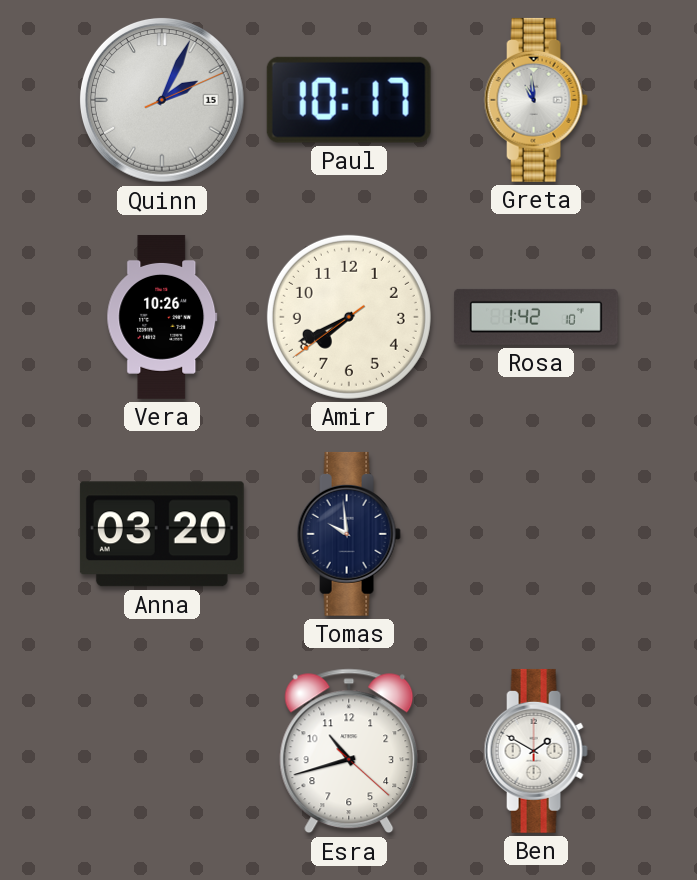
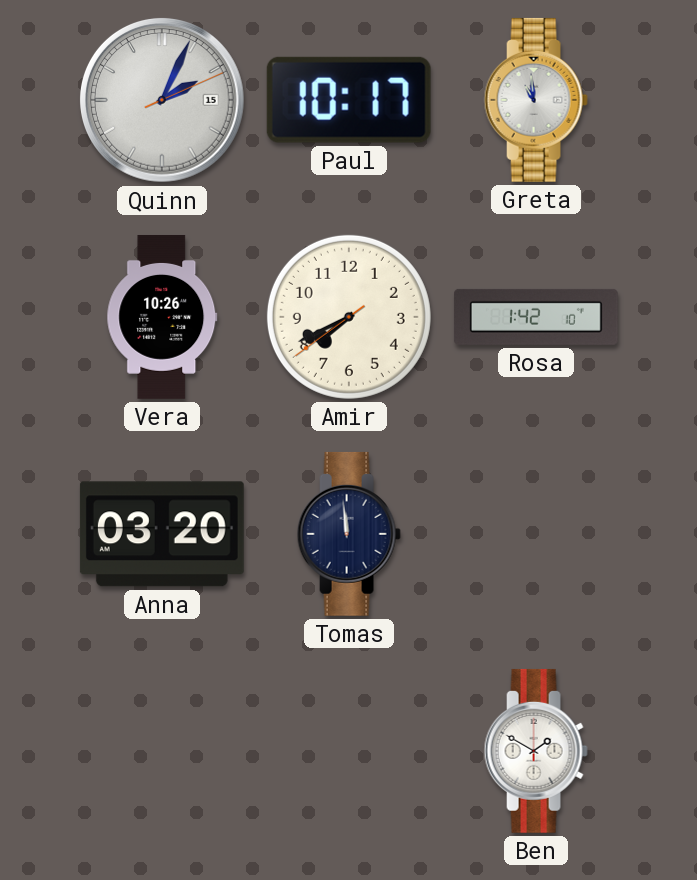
Tomas: 9:59 -> 11:59 (349, 534)
Esra: 10:42 -> none (349, 751)
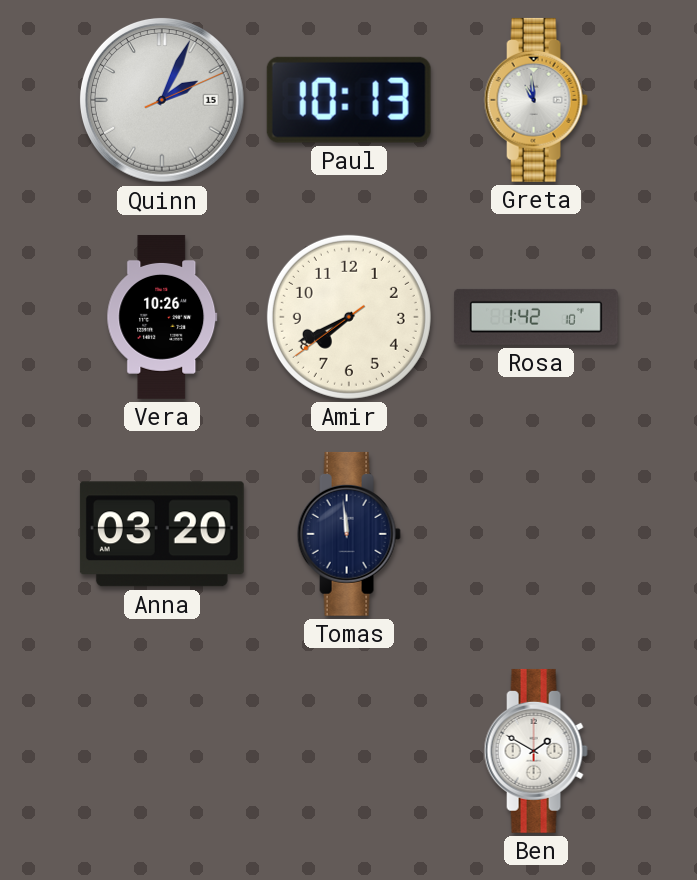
Paul: 10:17 -> 10:13 (349, 100)
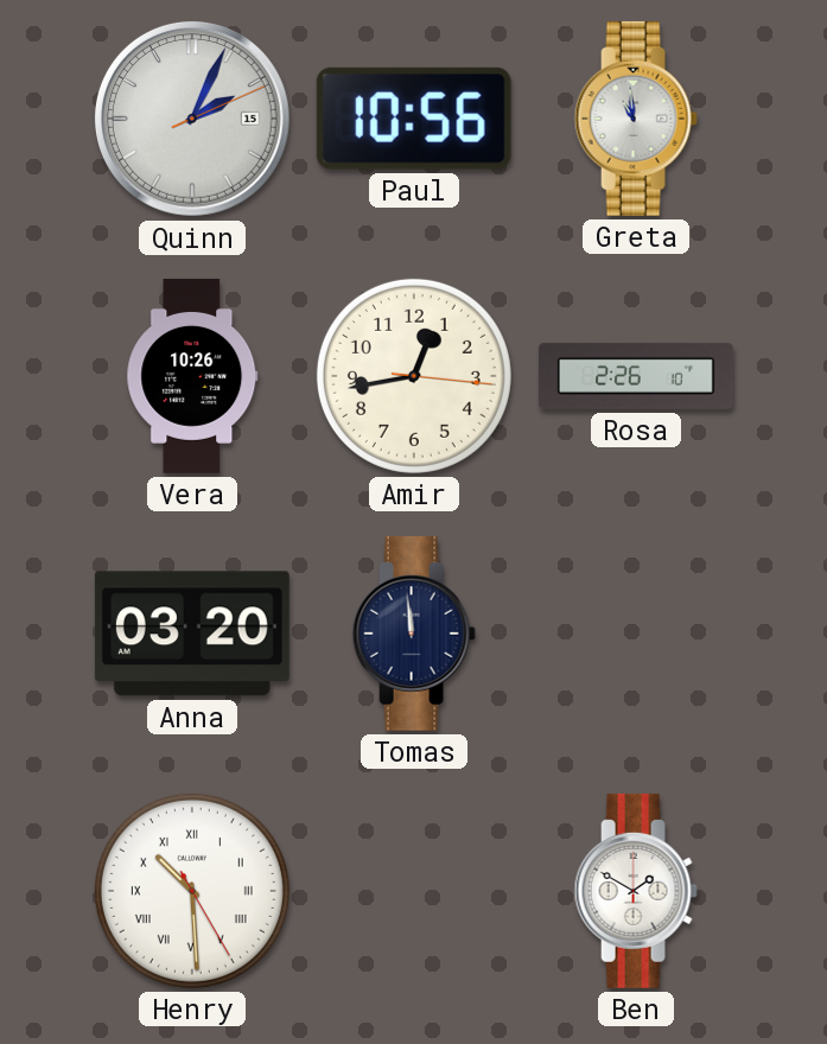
Paul: 10:13 -> 10:56 (414, 119)
Amir: 7:40 -> 12:43 (414, 376)
Rosa: 1:42 -> 2:26 (636, 376)
Henry: none -> 10:29 (192, 891)
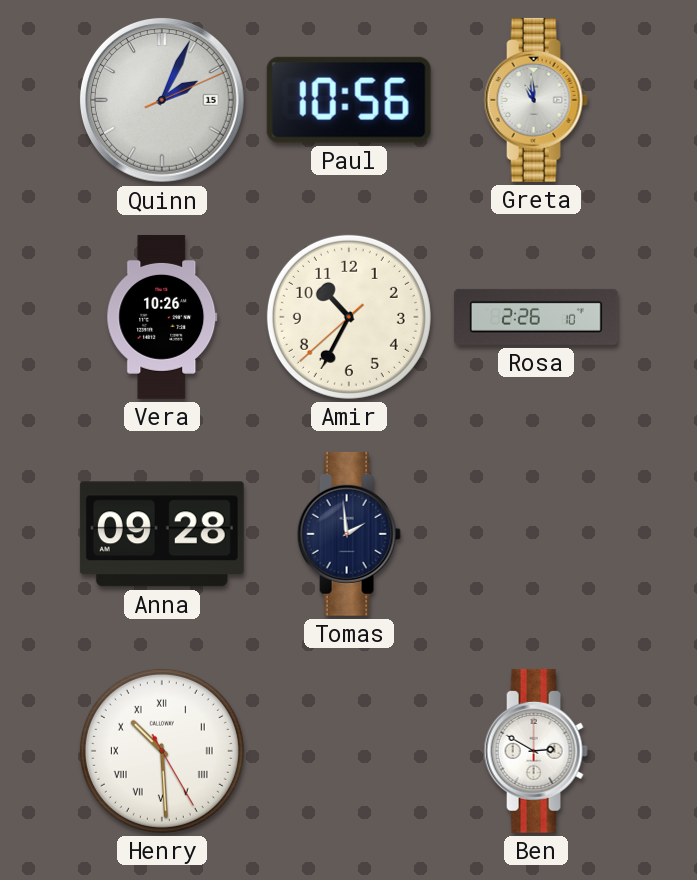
Amir: 12:43 -> 10:34 (349, 317)
Anna: 03:20 -> 09:28 (162, 534)
Tomas: 11:59 -> 1:59 (349, 534)
Ben: 1:50 -> 2:50 (536, 751)
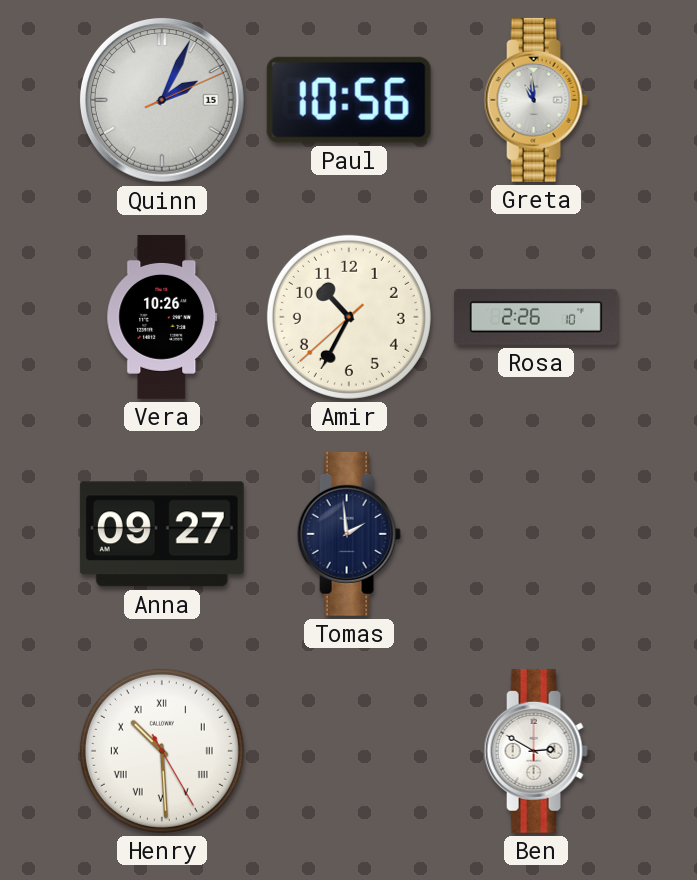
Anna: 09:28 -> 09:27 (162, 534)
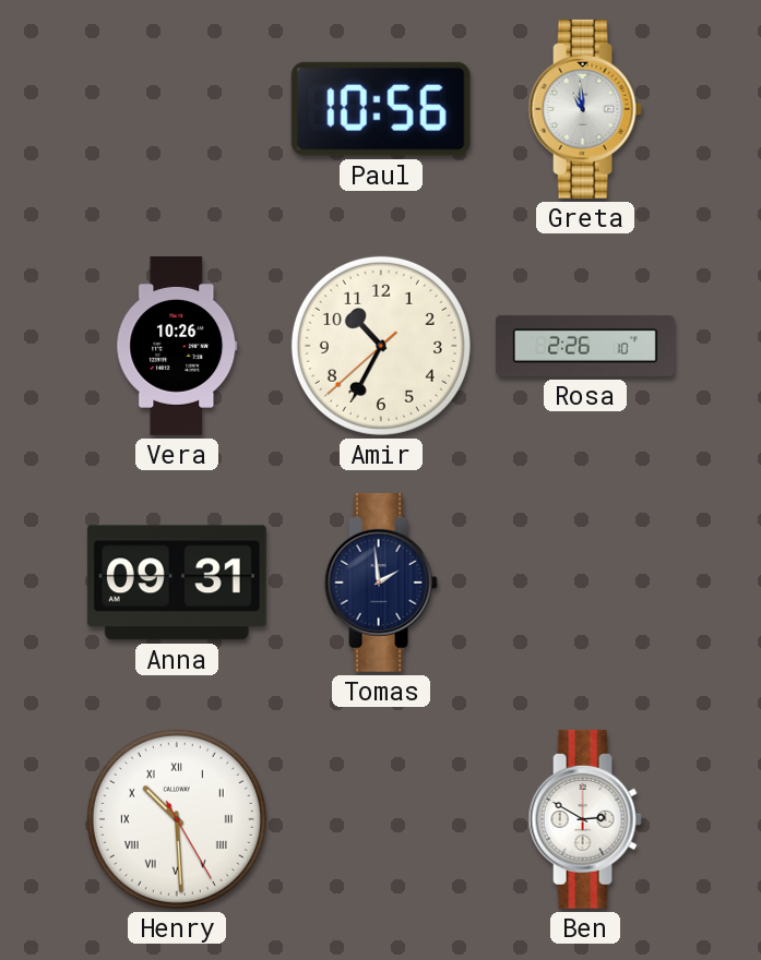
Quinn: 2:04 -> none (162, 100)
Anna: 09:27 -> 09:31 (177, 583)
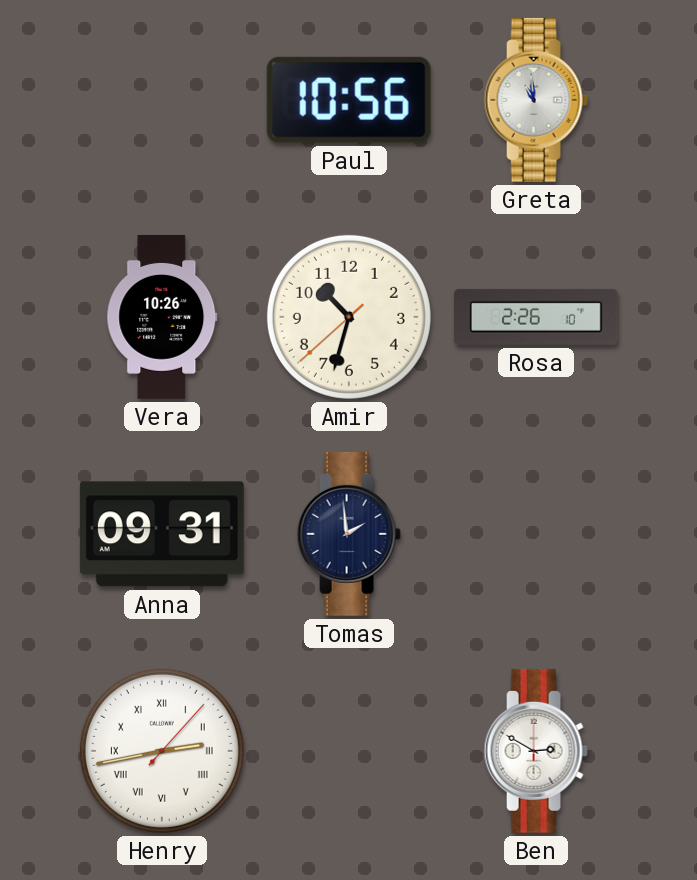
Amir: 10:34 -> 10:32 (349, 317)
Henry: 10:29 -> 2:43 (162, 751)
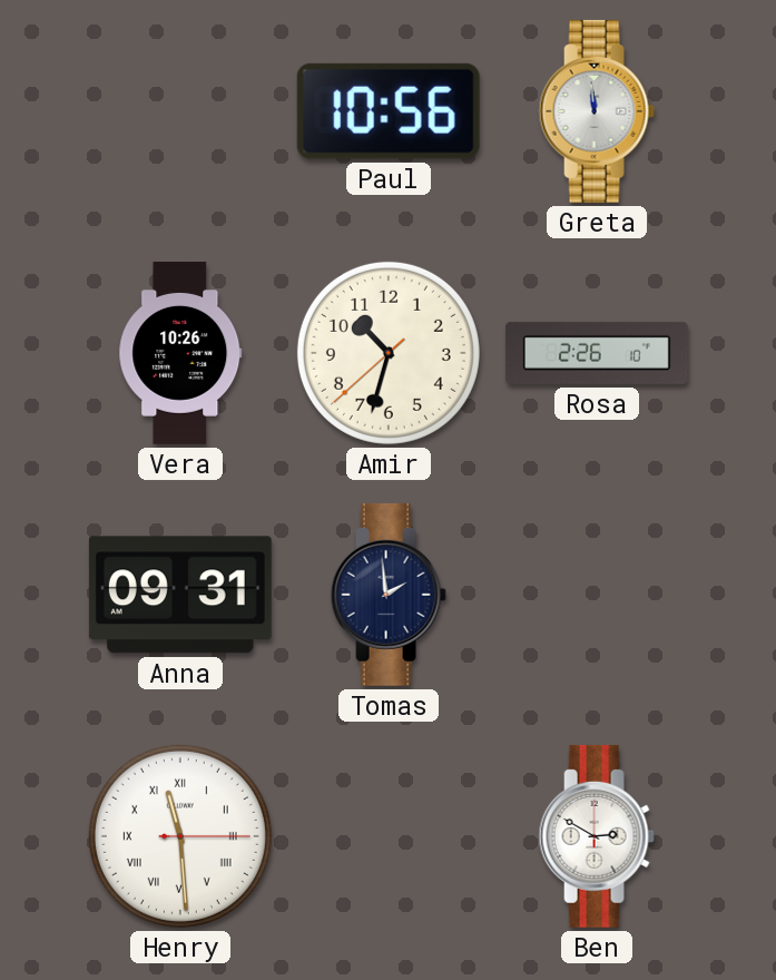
Greta: 10:59 -> 11:59 (597, 111)
Henry: 2:43 -> 11:29 (180, 836)
